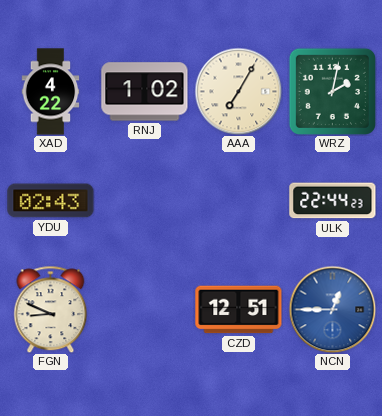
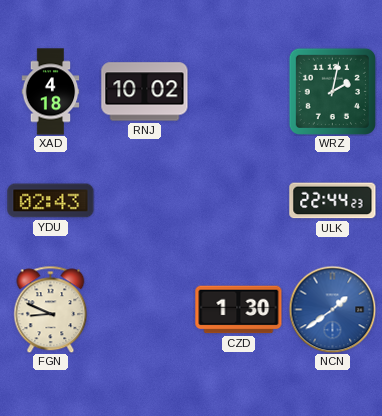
XAD: 4:22 -> 4:18 (51, 92)
RNJ: 1:02 -> 10:02 (145, 92)
AAA: 7:05 -> none (238, 91)
CZD: 12:51 -> 1:30 (239, 310)
NCN: 12:45 -> 1:39 (332, 309)
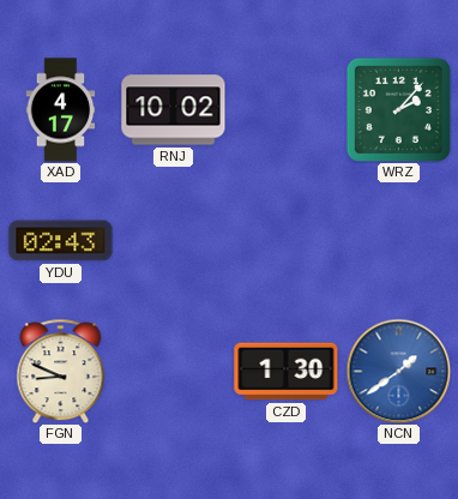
XAD: 4:18 -> 4:17 (61, 110)
WRZ: 2:02 -> 2:07 (398, 109)
ULK: 22:44 -> none (333, 201)
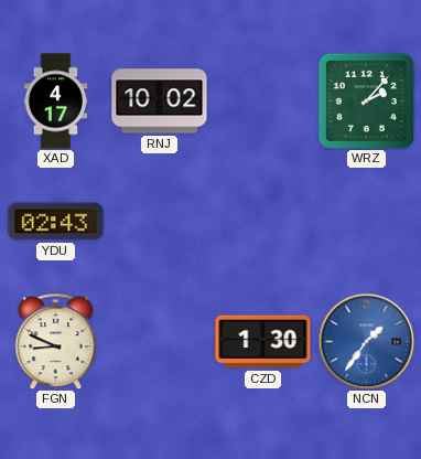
NCN: 1:39 -> 1:36 (366, 341)
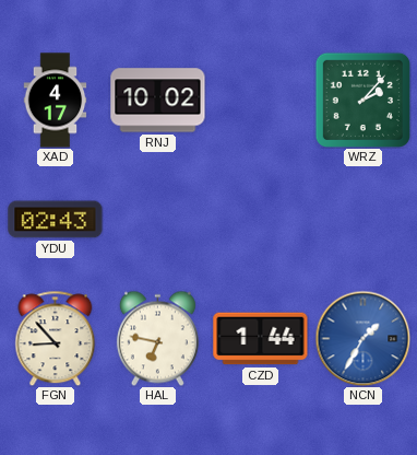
FGN: 8:49 -> 8:53 (56, 338)
HAL: none -> 6:47 (157, 338)
CZD: 1:30 -> 1:44 (261, 339)
NCN: 1:36 -> 1:35 (362, 338)
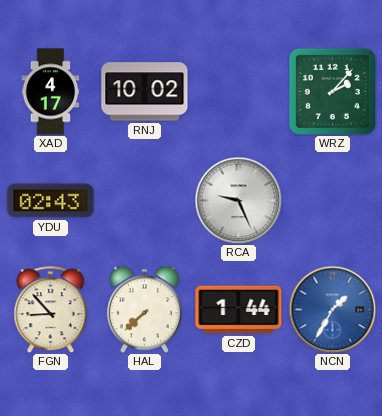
RCA: none -> 9:26 (238, 200)
HAL: 6:47 -> 7:38 (144, 309)
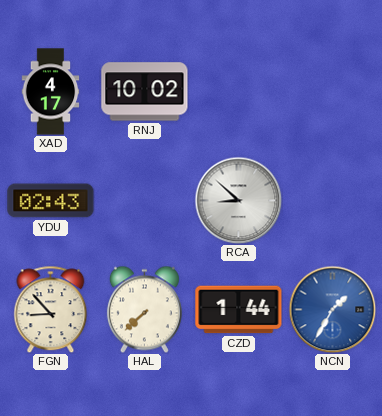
WRZ: 2:07 -> none (332, 91)
RCA: 9:26 -> 8:52 (238, 200)
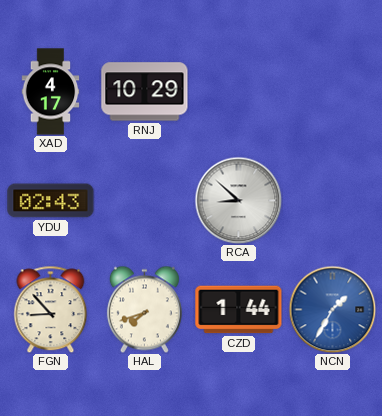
RNJ: 10:02 -> 10:29 (145, 92)
HAL: 7:38 -> 7:42 (144, 309)
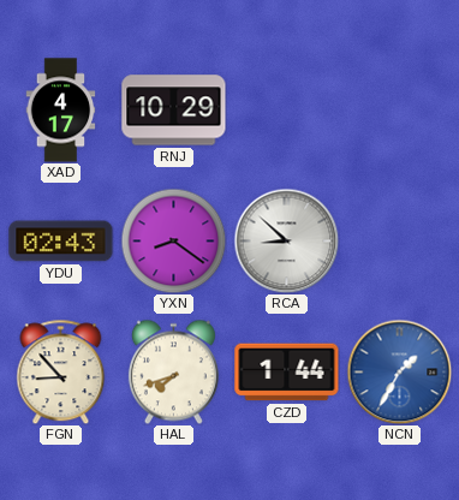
YXN: none -> 8:21 (173, 240)
